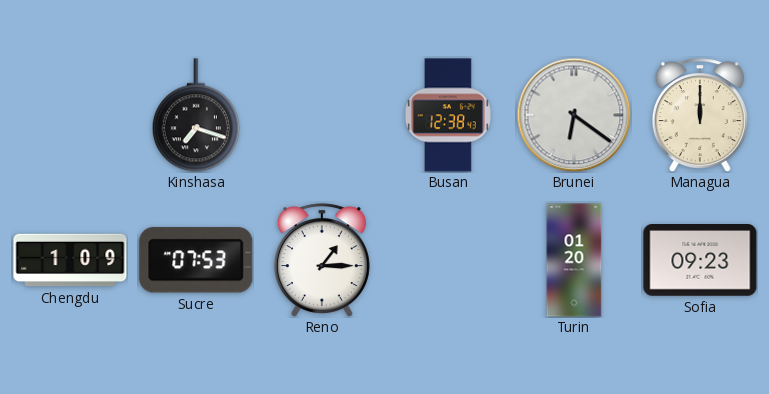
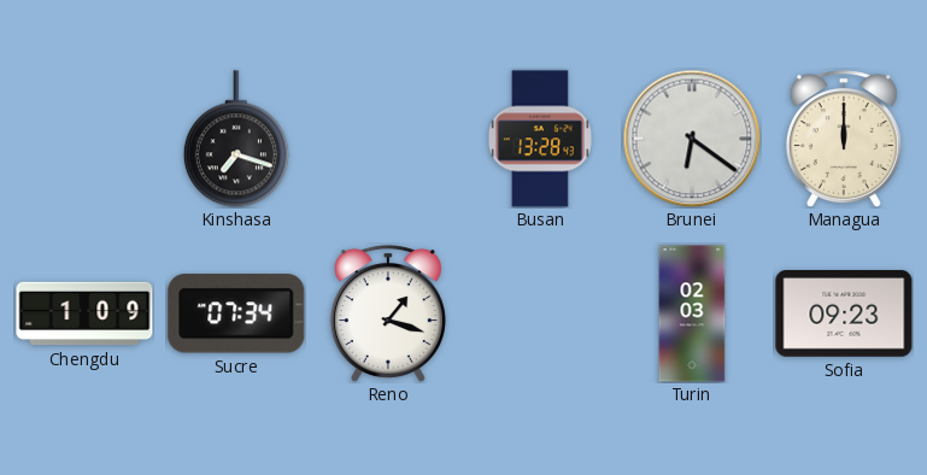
Busan: 12:38 -> 13:28 (540, 139)
Sucre: 07:53 -> 07:34 (236, 313)
Reno: 1:15 -> 1:18 (388, 313)
Turin: 01:20 -> 02:03 (692, 313)
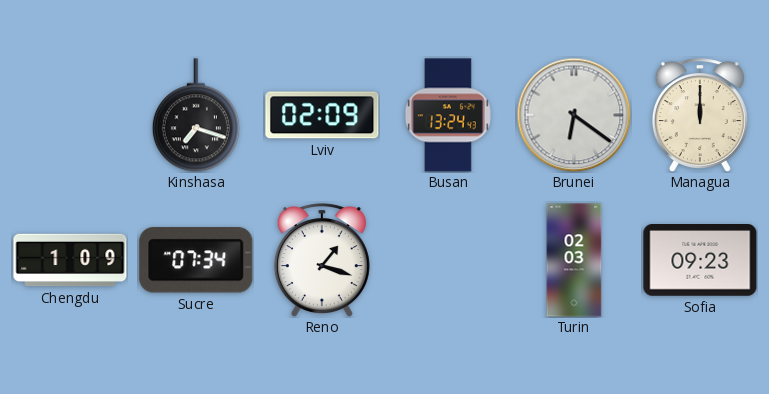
Lviv: none -> 02:09 (322, 115)
Busan: 13:28 -> 13:24 (448, 115)
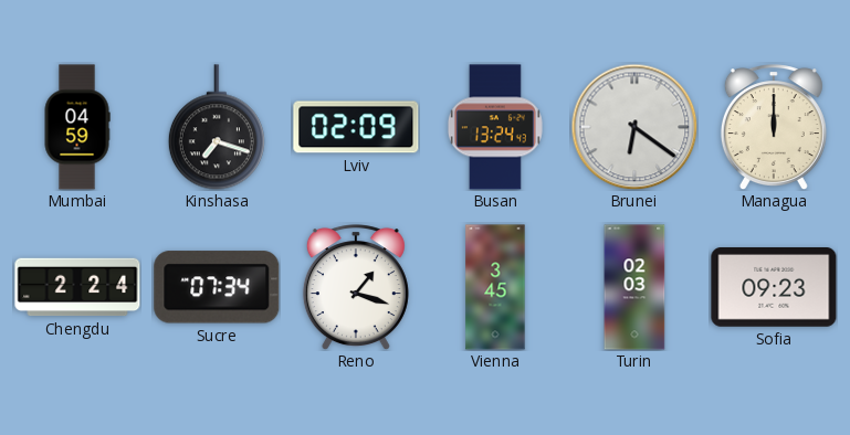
Mumbai: none -> 04:59 (77, 127)
Chengdu: 1:09 -> 2:24 (77, 287)
Vienna: none -> 3:45 (495, 287)
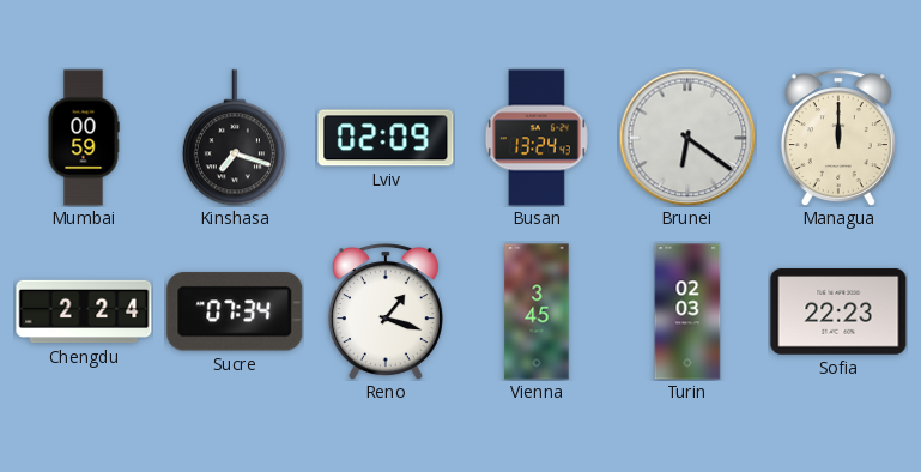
Mumbai: 04:59 -> 00:59 (84, 138)
Sofia: 09:23 -> 22:23 (838, 313)
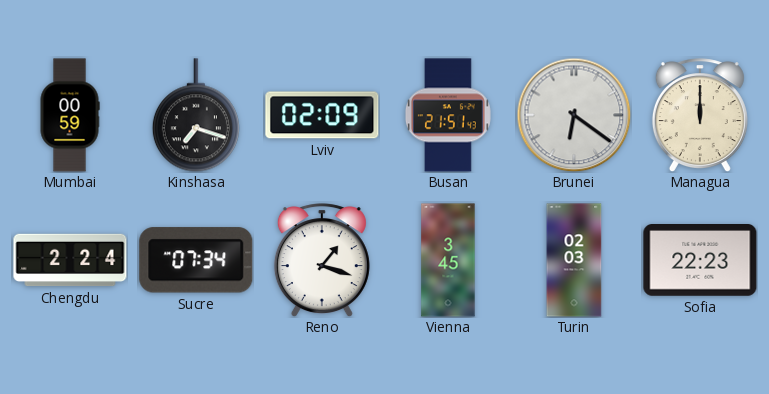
Busan: 13:24 -> 21:51 (448, 115)
